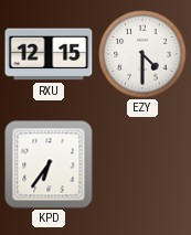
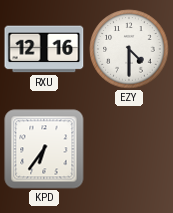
RXU: 12:15 -> 12:16 (44, 49)
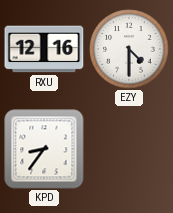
KPD: 6:36 -> 8:36 (44, 149)
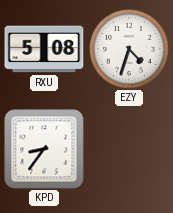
RXU: 12:16 -> 5:08 (44, 49)
EZY: 4:30 -> 4:33 (129, 49)
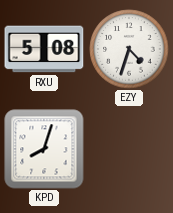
KPD: 8:36 -> 8:03 (44, 149)
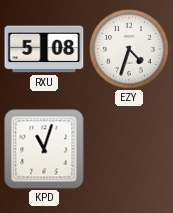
KPD: 8:03 -> 11:03 (44, 149)
